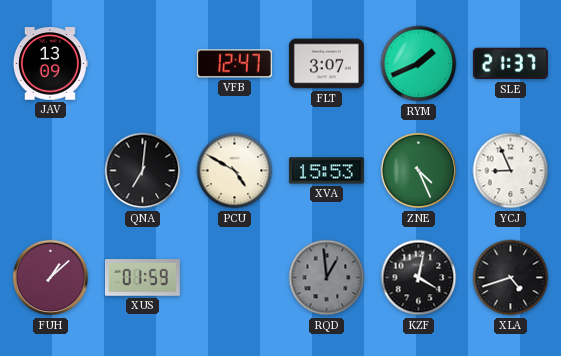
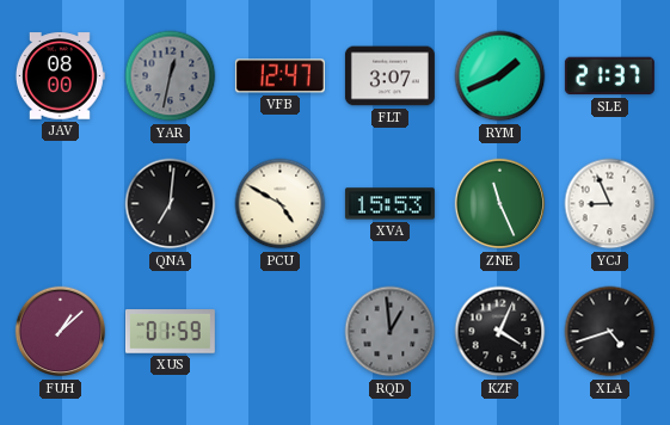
JAV: 13:09 -> 08:00 (60, 76)
YAR: none -> 12:32 (171, 76)
ZNE: 4:26 -> 11:26 (500, 204)
KZF: 4:02 -> 4:04 (500, 332)
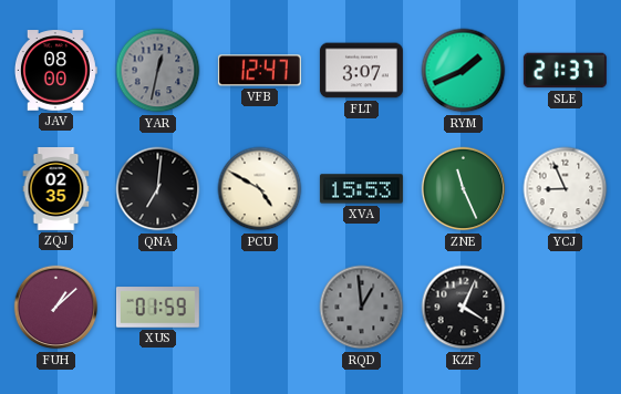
ZQJ: none -> 02:35 (56, 188)
XLA: 4:42 -> none (610, 332)
